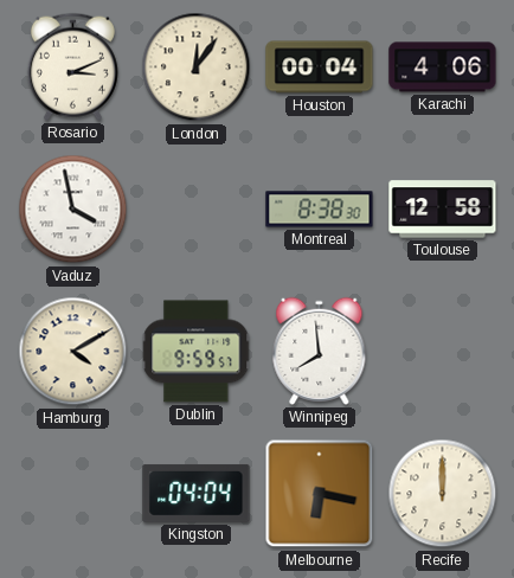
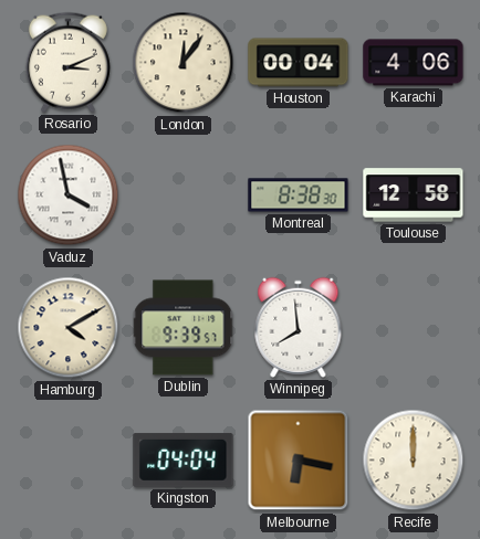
Dublin: 9:59 -> 9:39 (184, 328)
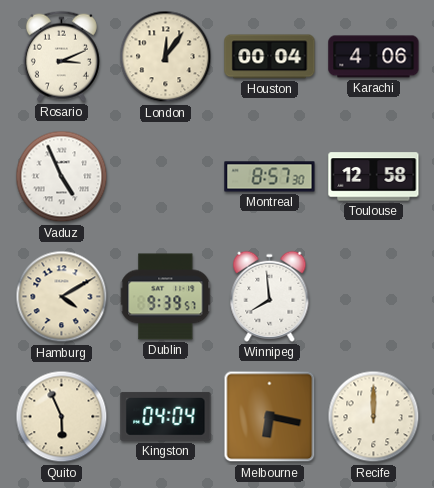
Vaduz: 3:58 -> 4:56 (62, 177)
Montreal: 8:38 -> 8:57 (270, 177)
Quito: none -> 5:56 (62, 417)
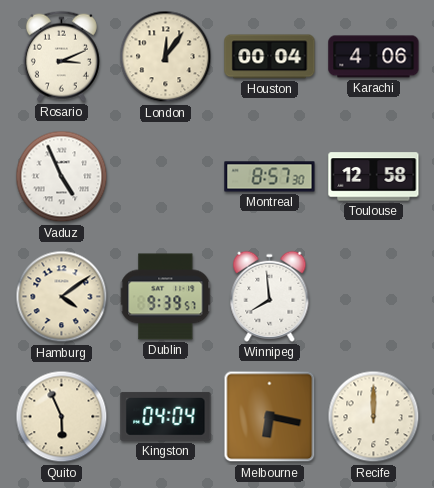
Hamburg: 4:10 -> 4:09 (62, 297)
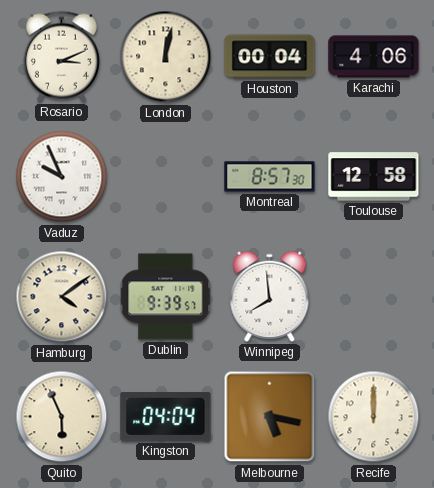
London: 12:06 -> 12:02 (166, 57)
Vaduz: 4:56 -> 9:56 (62, 177)
Melbourne: 6:17 -> 5:17 (270, 417)
